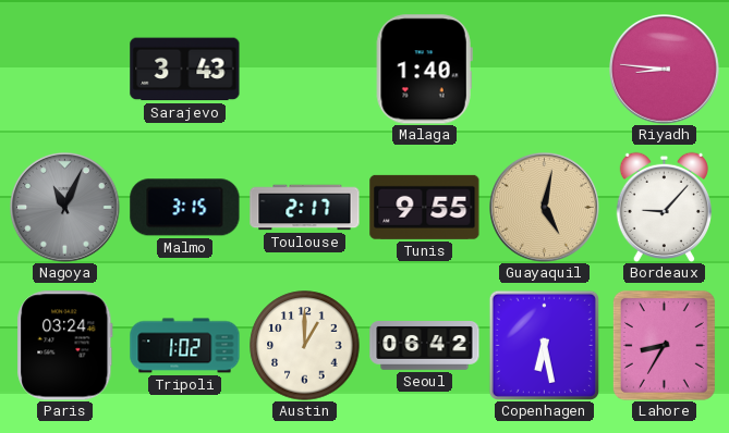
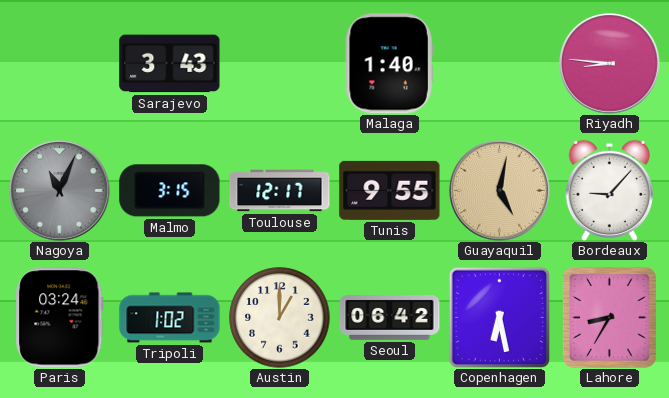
Toulouse: 2:17 -> 12:17 (280, 191)
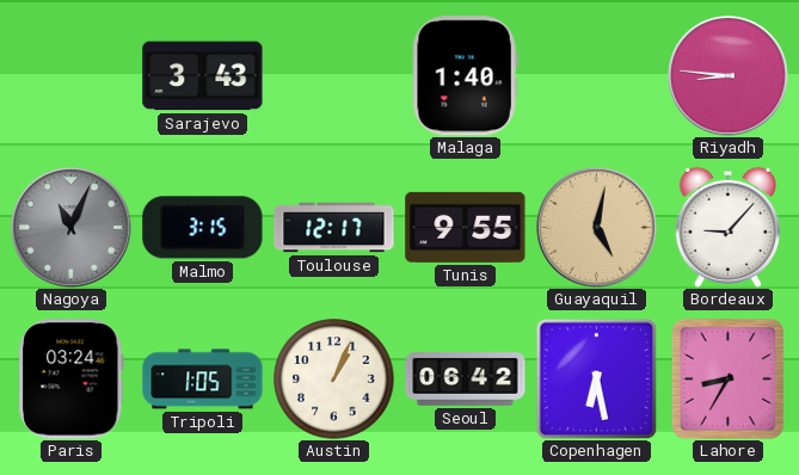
Tripoli: 1:02 -> 1:05 (203, 380)
Austin: 1:00 -> 1:04 (334, 380)
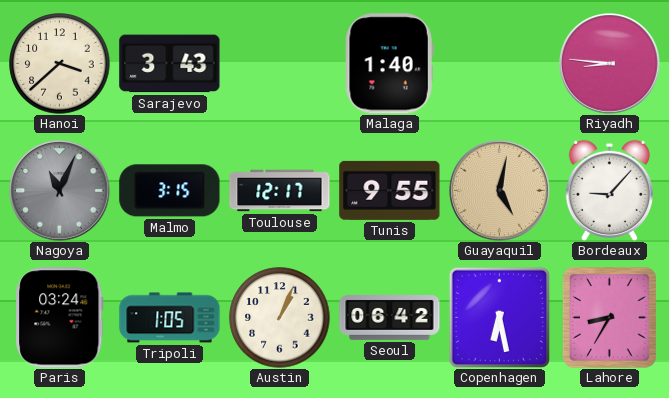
Hanoi: none -> 3:38 (60, 64)
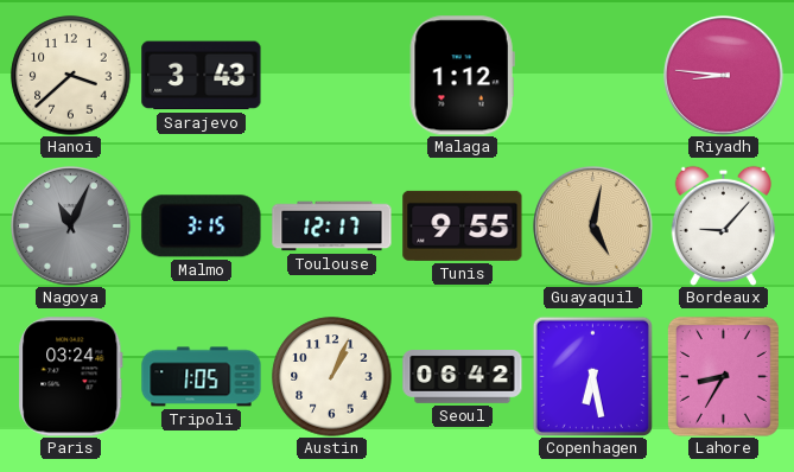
Malaga: 1:40 -> 1:12 (462, 76)
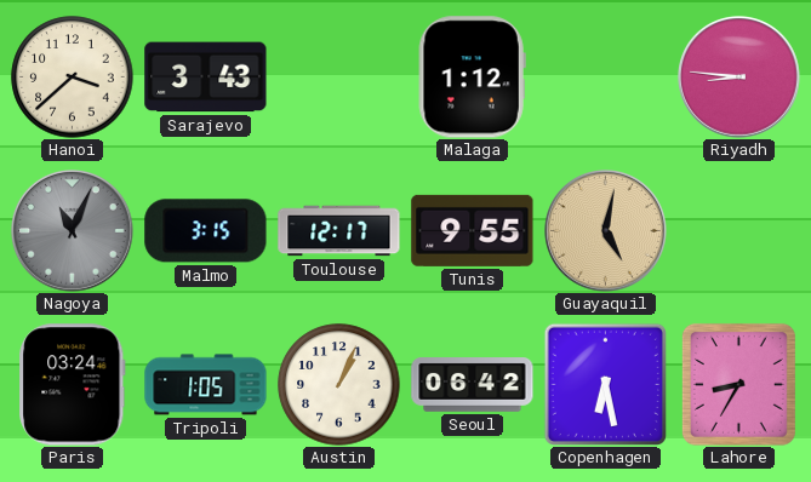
Bordeaux: 9:07 -> none (723, 225)
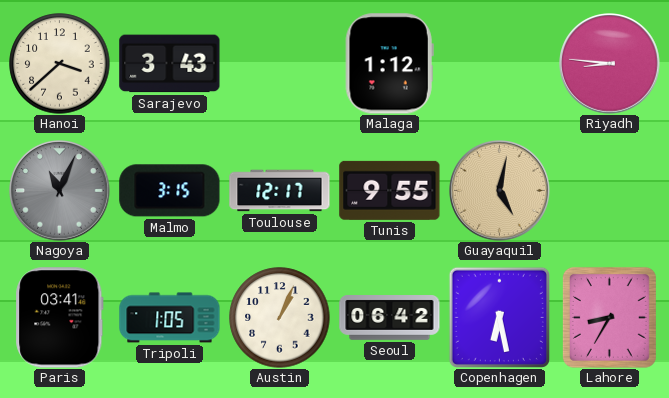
Paris: 03:24 -> 03:41 (60, 318)
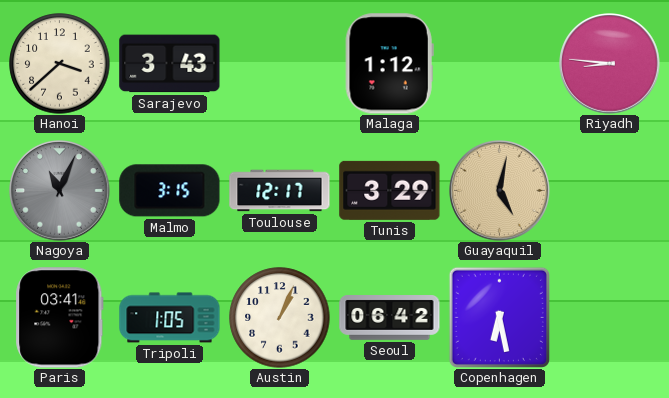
Tunis: 9:55 -> 3:29 (390, 190)
Lahore: 8:35 -> none (609, 317)
